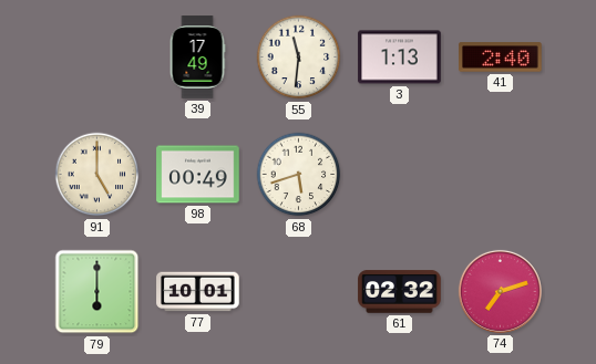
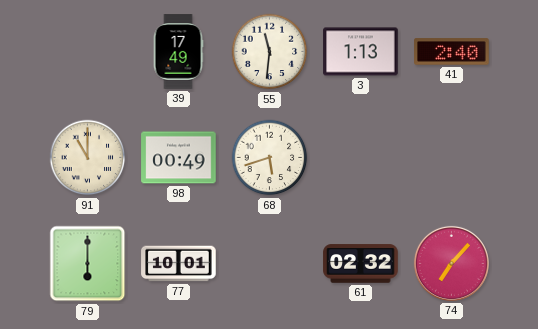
91: 5:00 -> 11:00 (88, 158)
74: 7:12 -> 7:07 (451, 263)
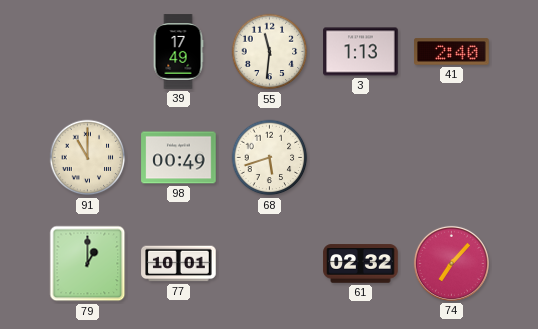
79: 6:00 -> 1:00 (88, 264)
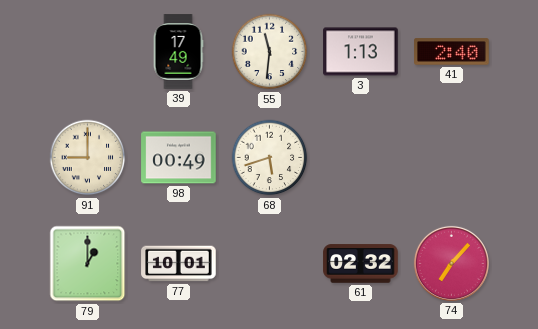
91: 11:00 -> 9:00 (88, 158)
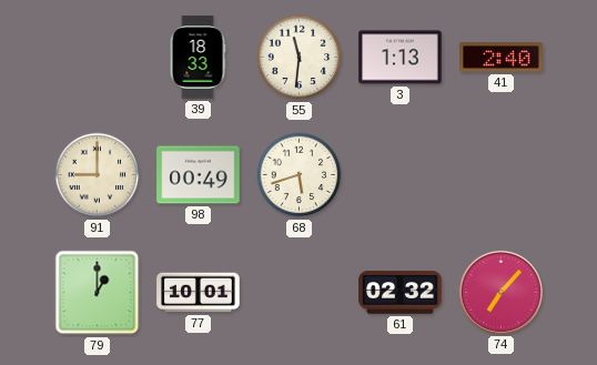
39: 17:49 -> 18:33 (198, 58)
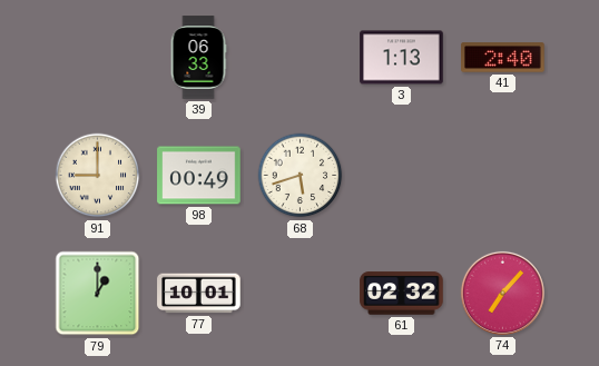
39: 18:33 -> 06:33 (198, 58)
55: 11:31 -> none (300, 58)
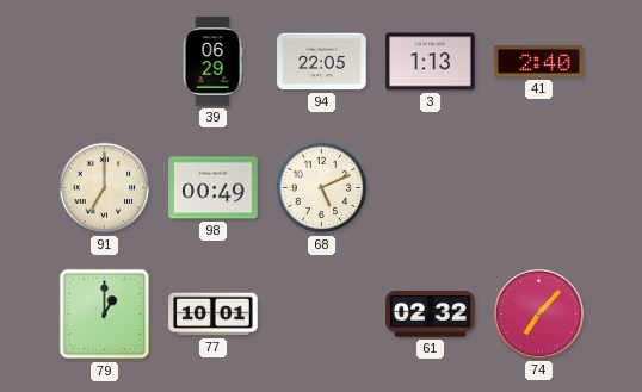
39: 06:33 -> 06:29 (212, 62)
94: none -> 22:05 (322, 62)
91: 9:00 -> 7:00 (105, 188)
68: 5:42 -> 5:11 (322, 188)
